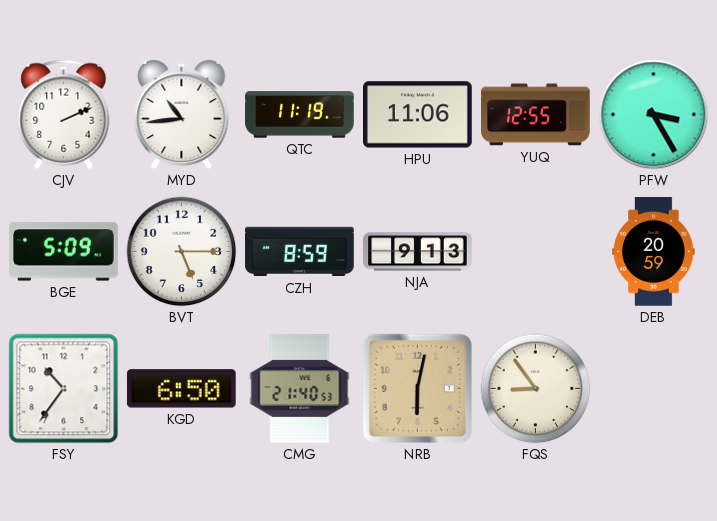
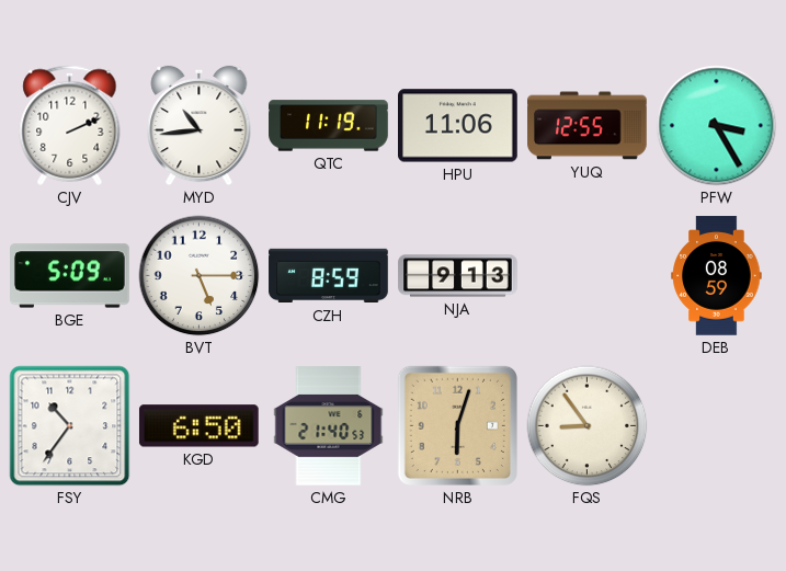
DEB: 20:59 -> 08:59 (717, 276)
NRB: 6:02 -> 6:03 (457, 425)
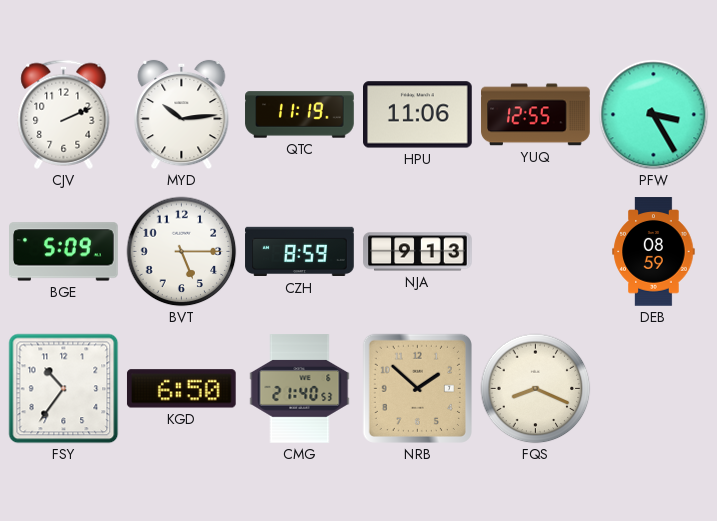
MYD: 10:44 -> 10:14 (182, 115)
NRB: 6:03 -> 1:52 (417, 388)
FQS: 8:54 -> 8:19 (536, 389)
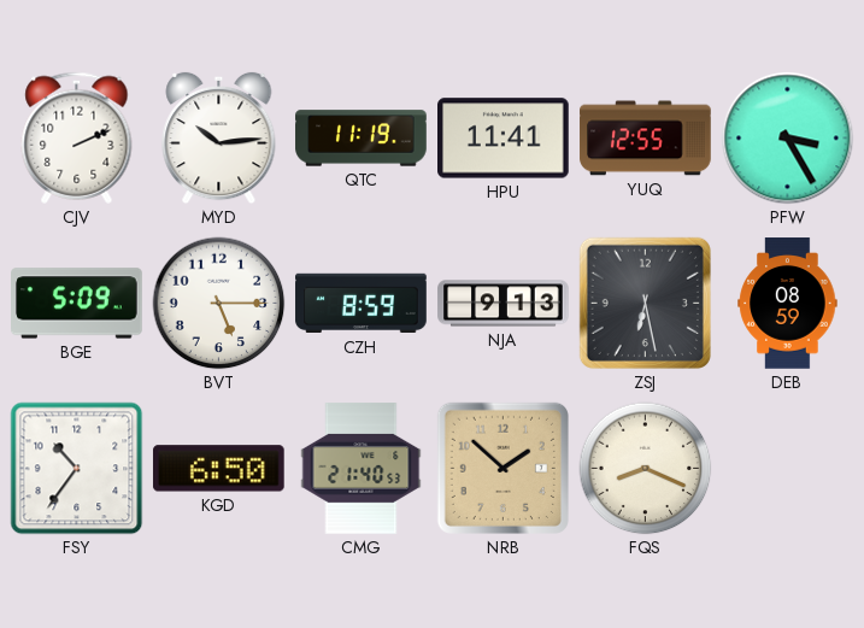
HPU: 11:06 -> 11:41 (504, 139)
ZSJ: none -> 6:28 (645, 303)
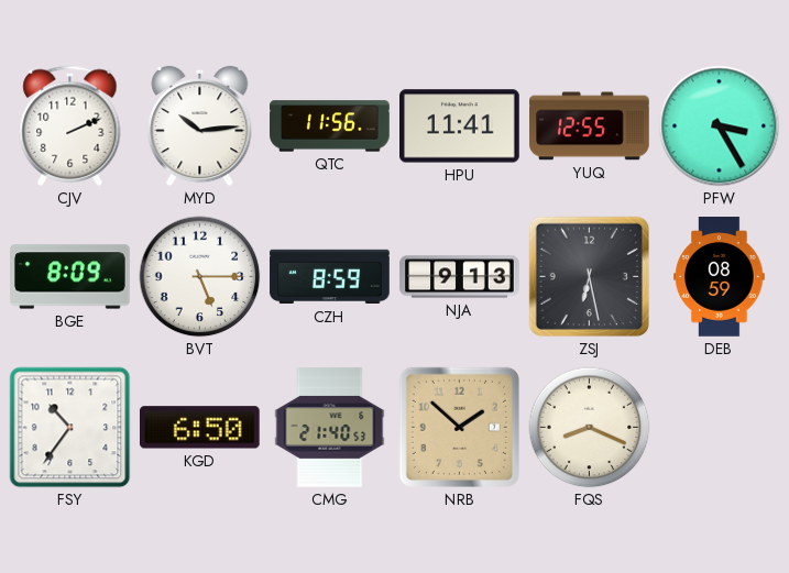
QTC: 11:19 -> 11:56 (330, 126)
BGE: 5:09 -> 8:09 (70, 277)
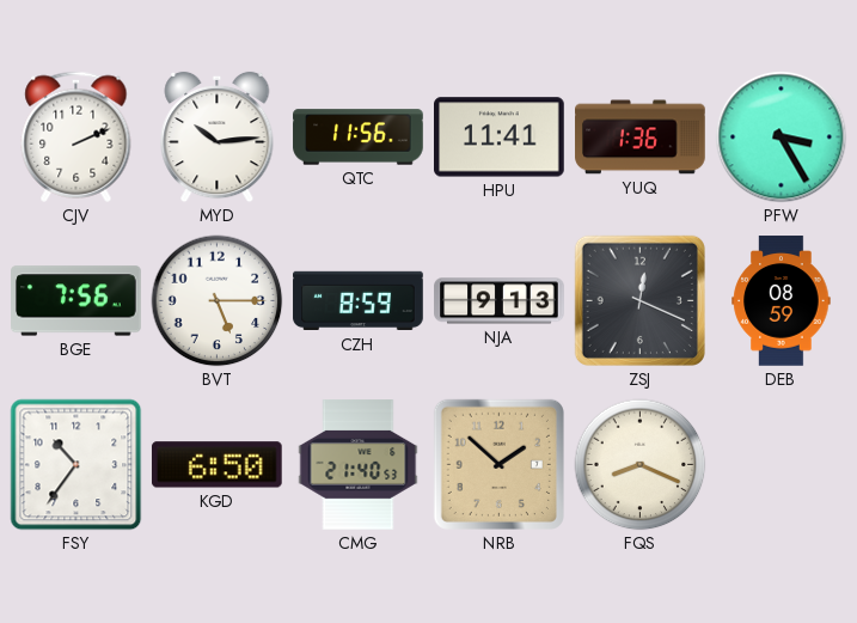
YUQ: 12:55 -> 1:36 (641, 138)
BGE: 8:09 -> 7:56 (76, 301)
ZSJ: 6:28 -> 12:19 (639, 300)
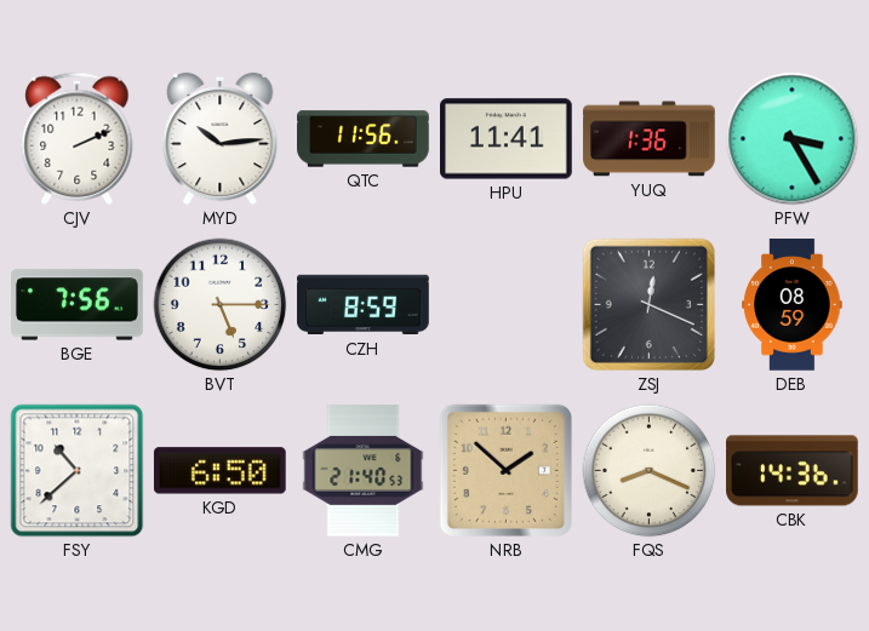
NJA: 9:13 -> none (500, 301)
FSY: 10:36 -> 10:38 (78, 471)
CBK: none -> 14:36 (793, 471)
